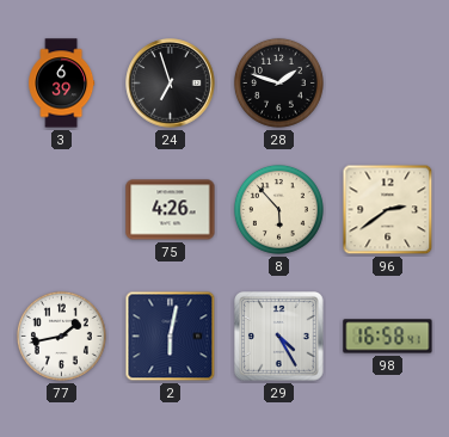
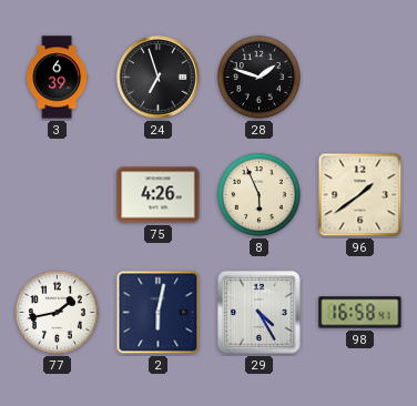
8: 5:53 -> 5:56 (258, 194)
96: 2:39 -> 1:39 (360, 195)
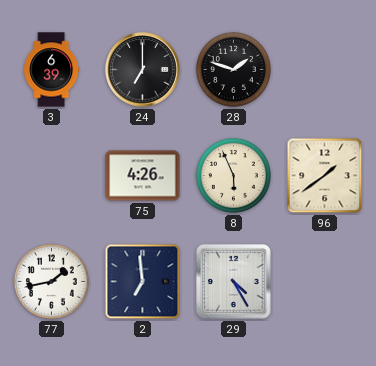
24: 6:57 -> 7:00 (143, 70)
2: 6:02 -> 6:59 (143, 282)
98: 16:58 -> none (360, 313)
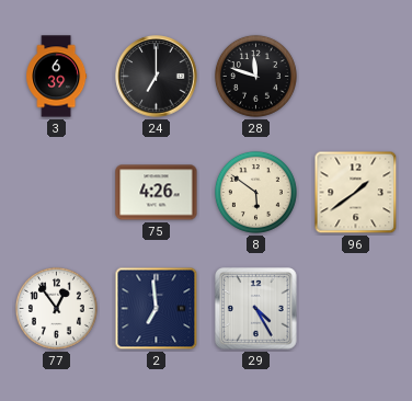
28: 1:48 -> 11:48 (255, 76)
8: 5:56 -> 5:51 (255, 192)
77: 1:43 -> 12:54 (56, 308)
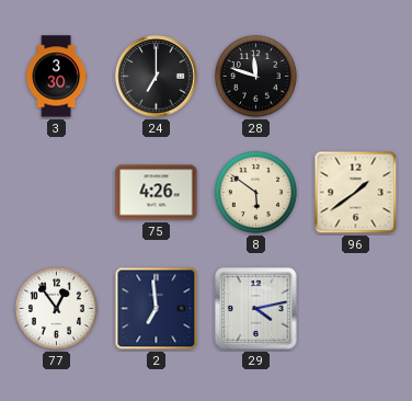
3: 6:39 -> 3:30 (57, 77)
29: 4:25 -> 4:13 (256, 309)
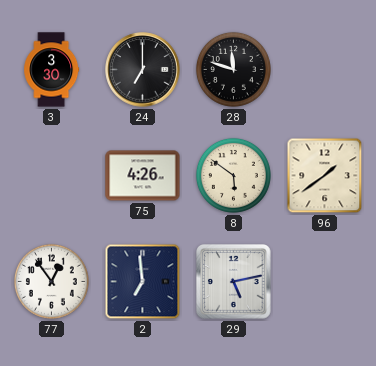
29: 4:13 -> 5:13 (234, 282)
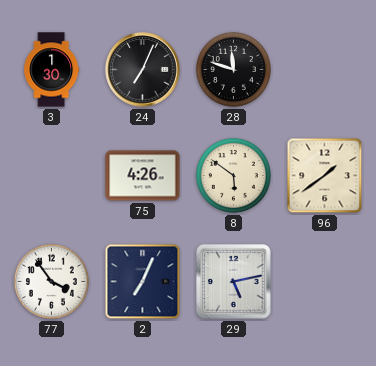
3: 3:30 -> 1:30 (52, 70)
24: 7:00 -> 7:04 (143, 70)
77: 12:54 -> 3:54 (51, 281)
2: 6:59 -> 7:04 (143, 282)
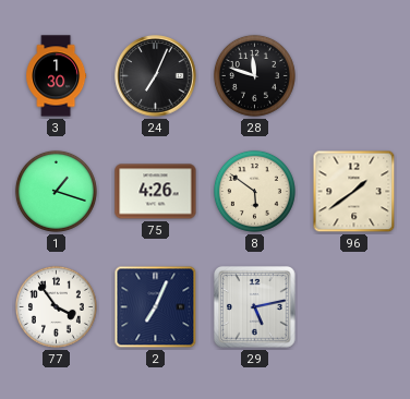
1: none -> 1:18 (56, 191)
